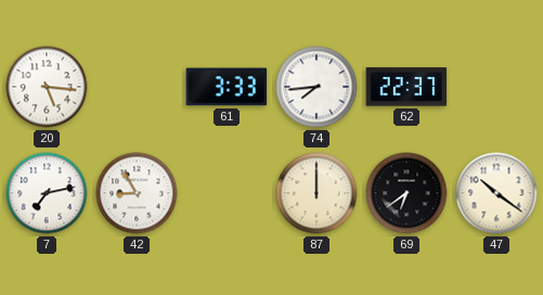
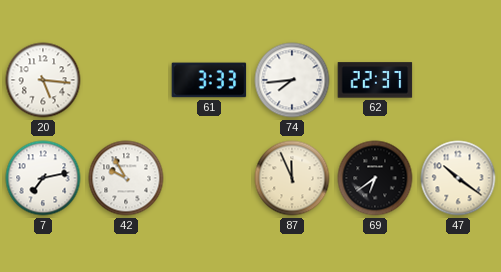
42: 8:55 -> 9:55 (126, 178)
87: 12:00 -> 11:56 (292, 178)
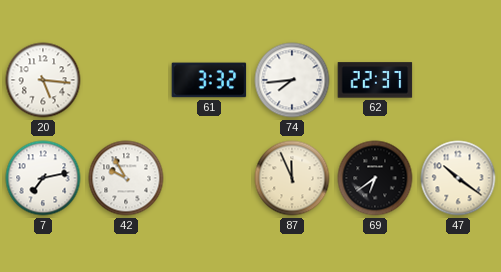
61: 3:33 -> 3:32 (209, 80)
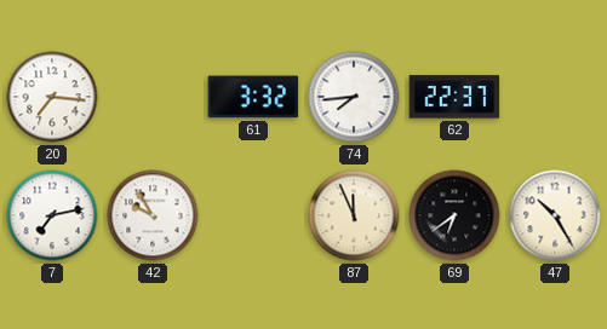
20: 5:16 -> 7:16 (52, 97)
47: 10:21 -> 10:25 (555, 215)
